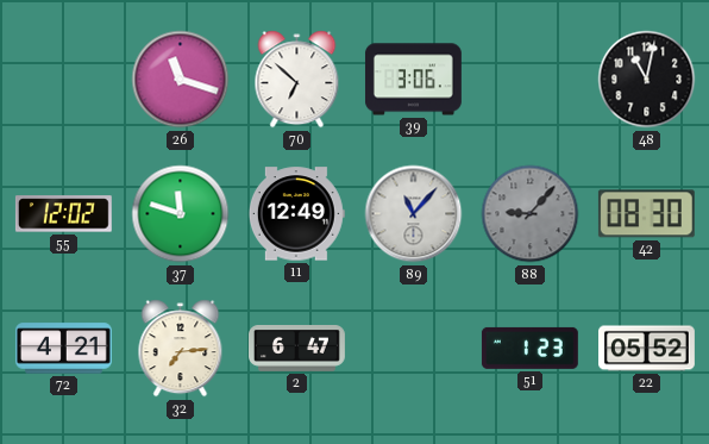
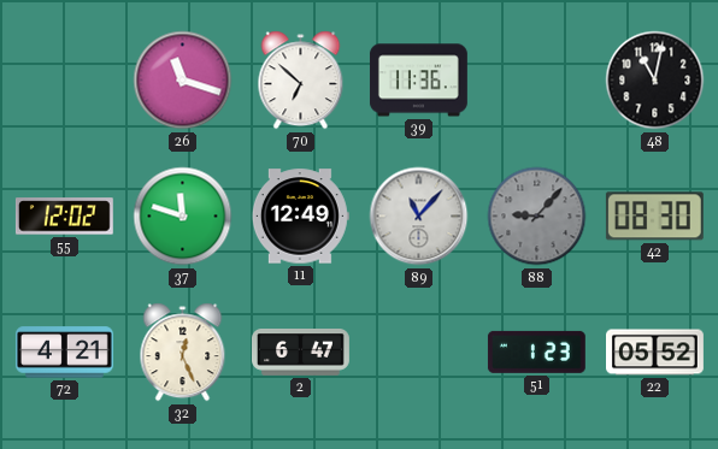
39: 3:06 -> 11:36 (418, 81)
32: 7:14 -> 12:26 (183, 353)
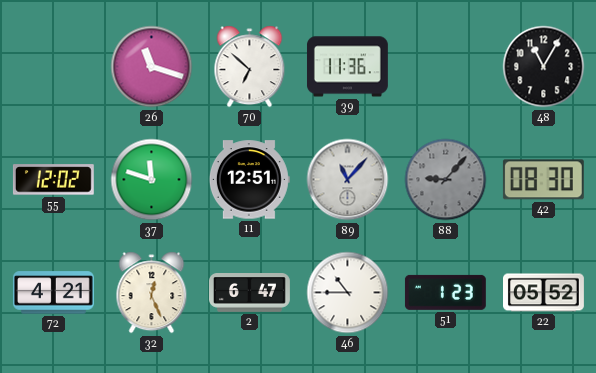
48: 11:02 -> 11:05 (544, 67)
11: 12:49 -> 12:51 (249, 180)
46: none -> 10:45 (348, 293)
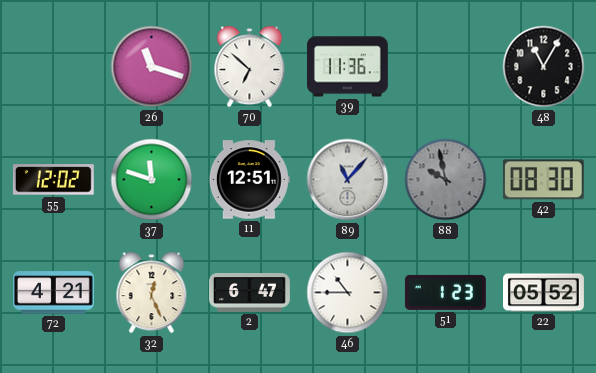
88: 9:07 -> 9:58 (446, 180)
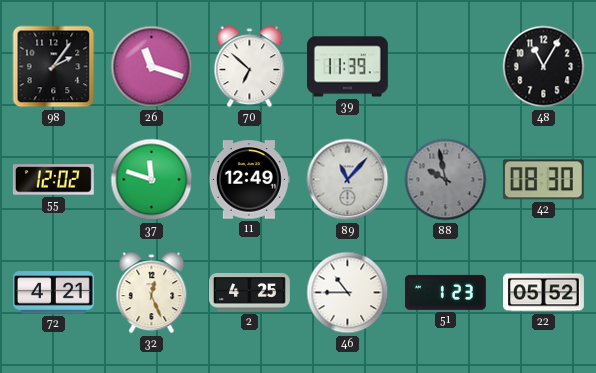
98: none -> 2:06 (54, 67)
39: 11:36 -> 11:39 (347, 67)
11: 12:51 -> 12:49 (249, 180)
2: 6:47 -> 4:25 (250, 293)
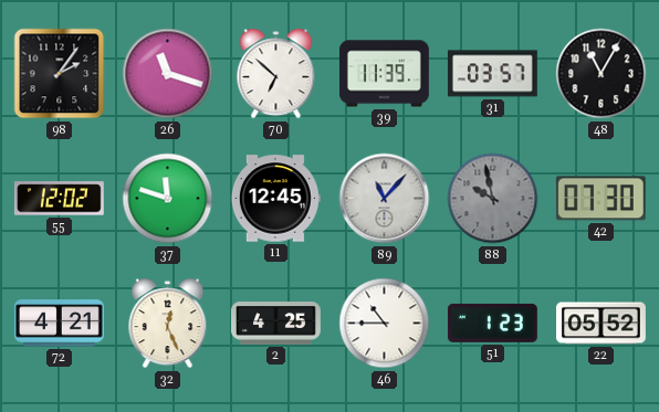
31: none -> 03:57 (492, 74)
11: 12:49 -> 12:45 (275, 199)
42: 08:30 -> 07:30 (600, 199)
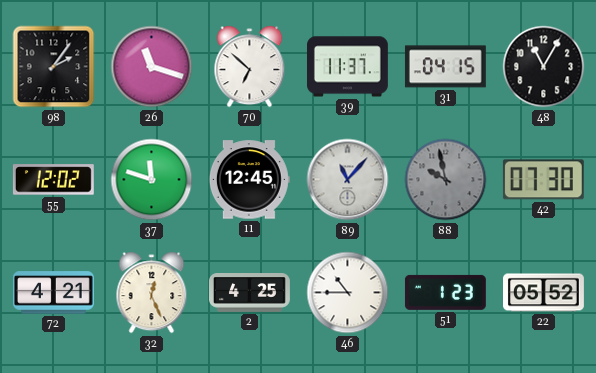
39: 11:39 -> 11:37 (347, 67)
31: 03:57 -> 04:15 (445, 67)
